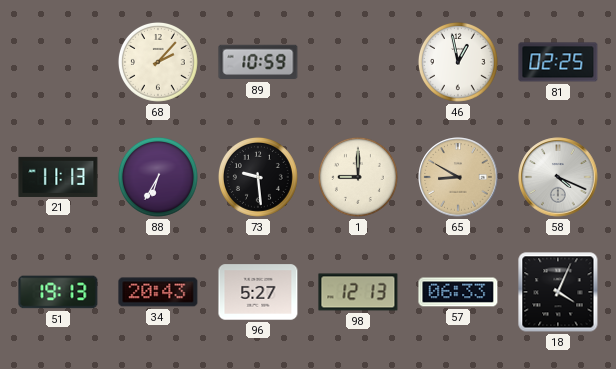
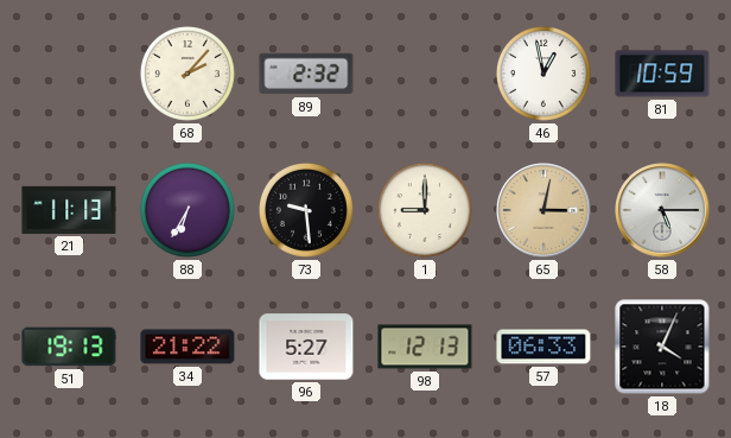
89: 10:59 -> 2:32 (306, 74)
81: 02:25 -> 10:59 (662, 74)
65: 8:50 -> 3:02 (544, 210)
58: 4:19 -> 5:15 (662, 210)
34: 20:43 -> 21:22 (187, 347)
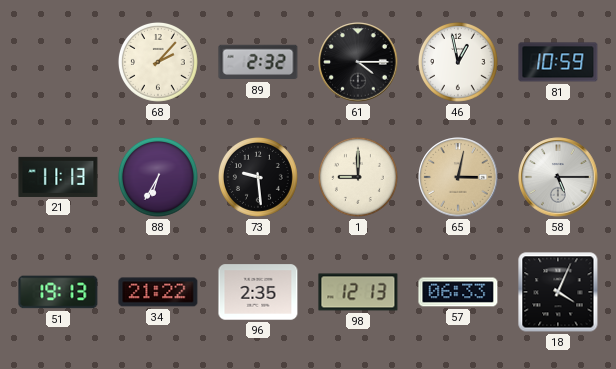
61: none -> 4:15 (358, 62)
96: 5:27 -> 2:35 (258, 292)
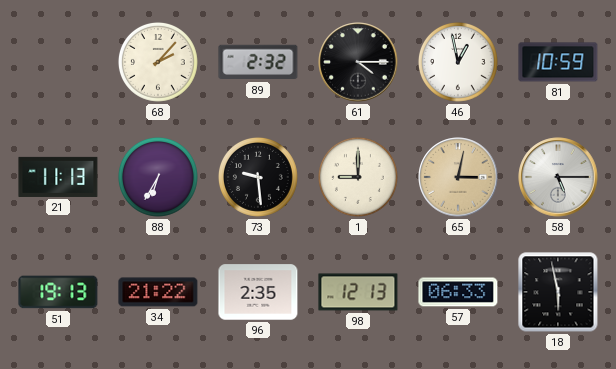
18: 4:04 -> 5:58 (558, 292)
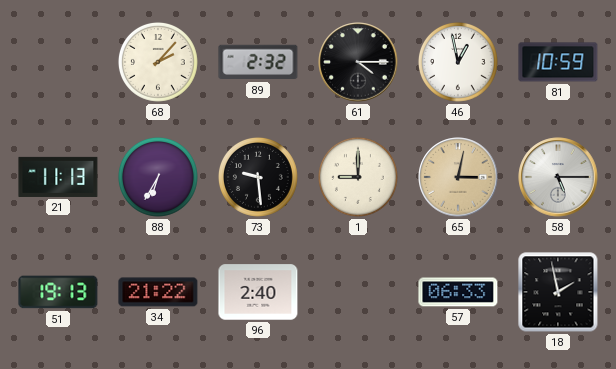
96: 2:35 -> 2:40 (258, 292)
98: 12:13 -> none (358, 292)
18: 5:58 -> 1:58 (558, 292)
